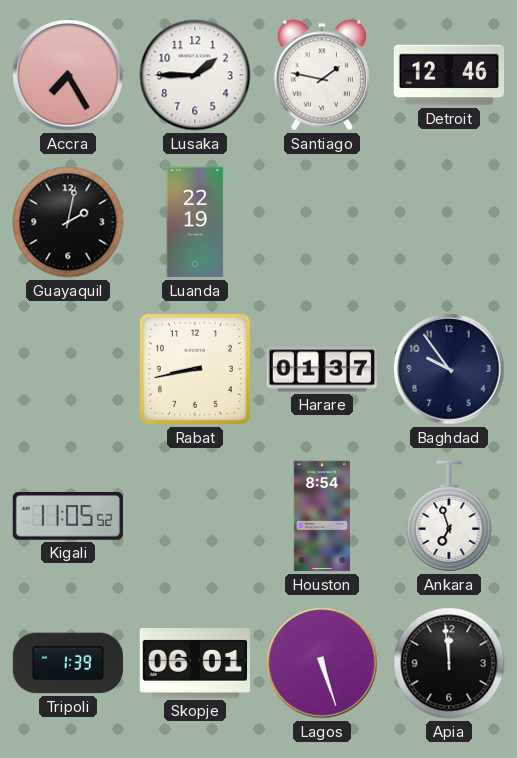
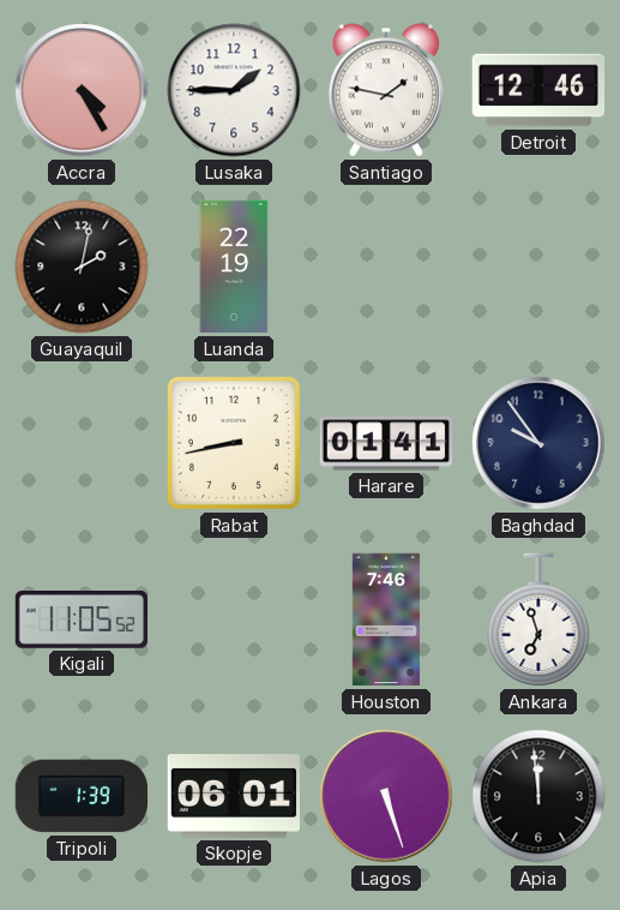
Accra: 7:25 -> 4:25 (82, 90)
Harare: 01:37 -> 01:41 (385, 443)
Houston: 8:54 -> 7:46 (385, 619)
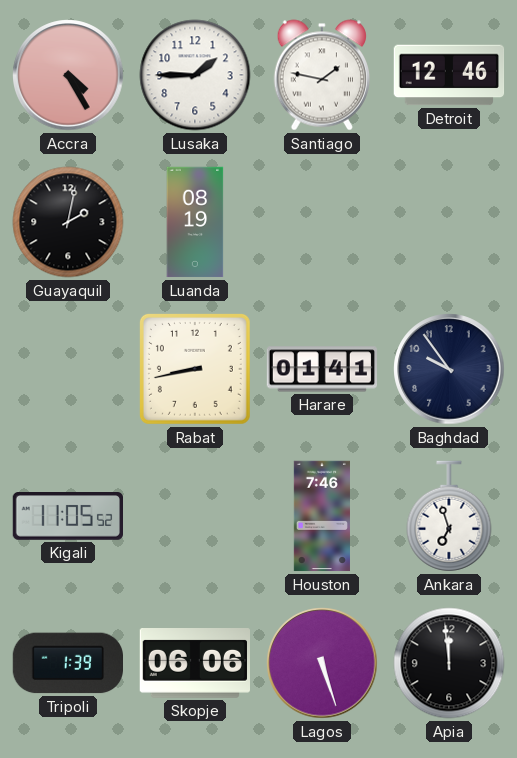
Luanda: 22:19 -> 08:19 (195, 222)
Skopje: 06:01 -> 06:06 (194, 664)
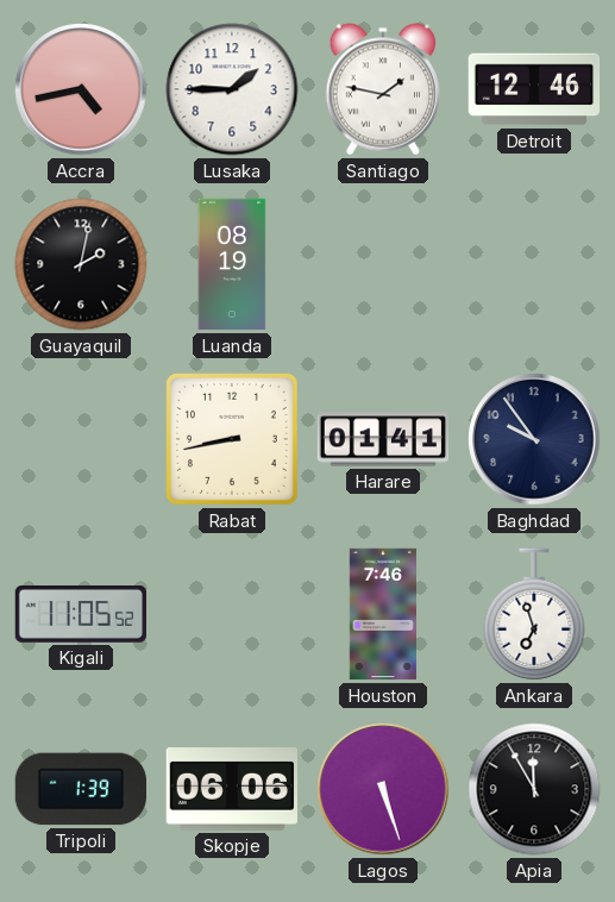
Accra: 4:25 -> 4:43 (81, 89)
Apia: 11:59 -> 11:55 (534, 789)
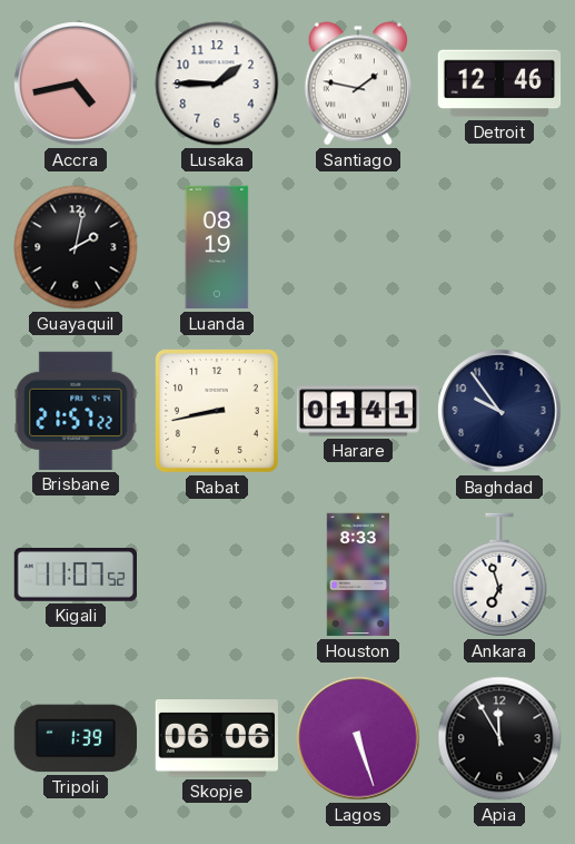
Brisbane: none -> 21:57 (76, 411)
Kigali: 11:05 -> 11:07 (76, 576)
Houston: 7:46 -> 8:33 (357, 575)
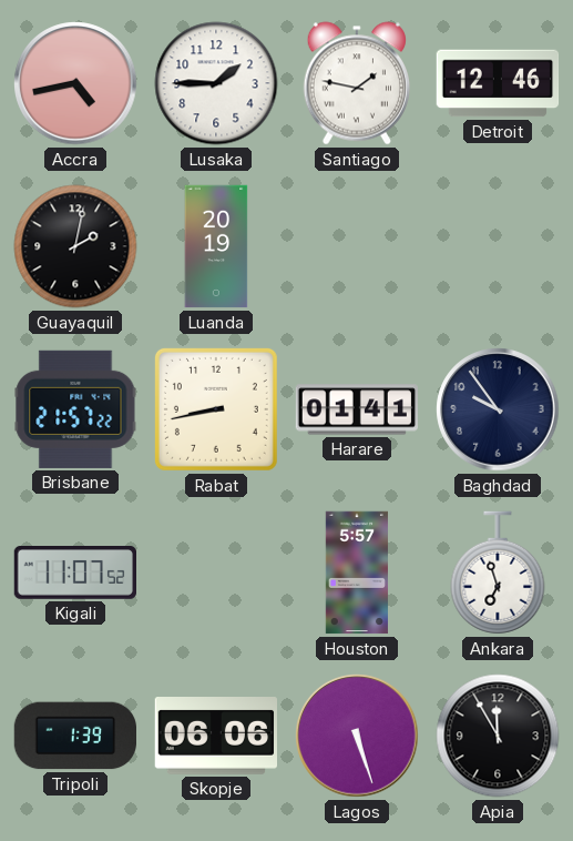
Luanda: 08:19 -> 20:19 (216, 246)
Houston: 8:33 -> 5:57 (356, 573)
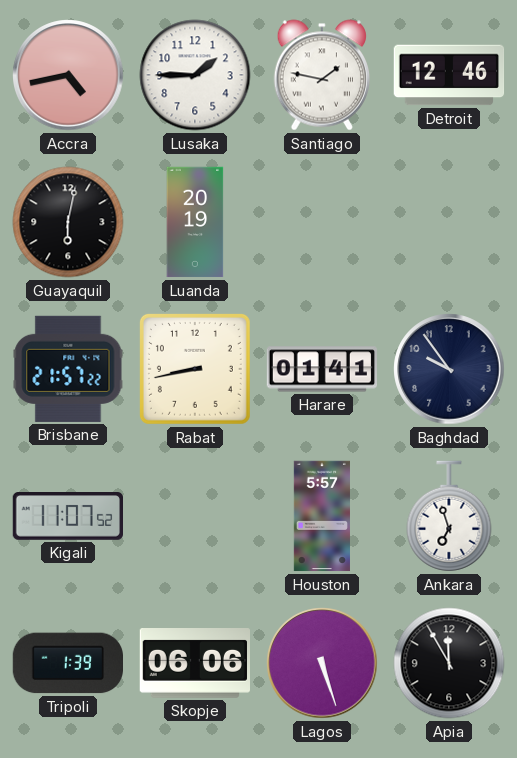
Guayaquil: 2:02 -> 6:02 (68, 222)
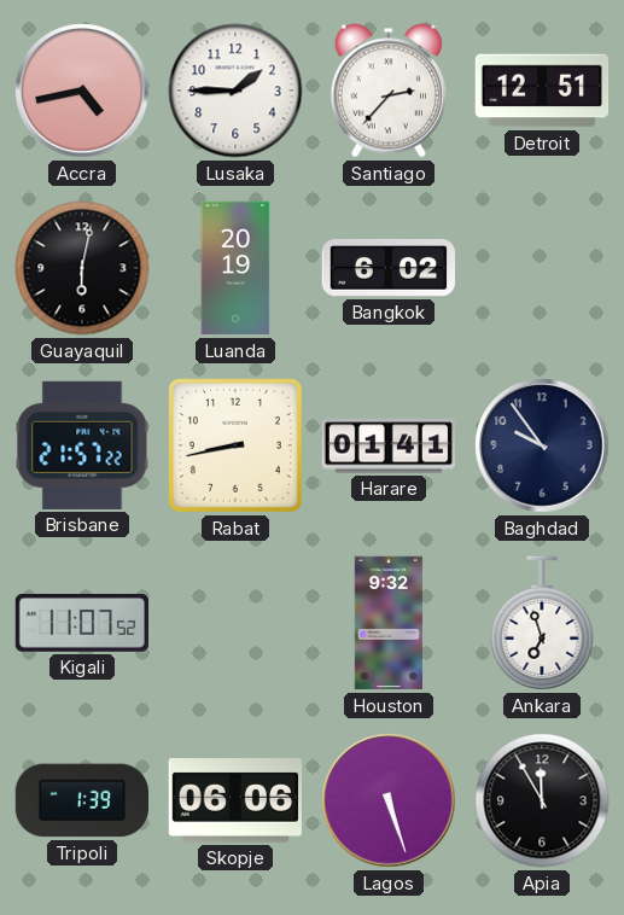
Santiago: 1:47 -> 2:37 (389, 91)
Detroit: 12:46 -> 12:51 (542, 91)
Bangkok: none -> 6:02 (387, 269)
Houston: 5:57 -> 9:32 (387, 623)
